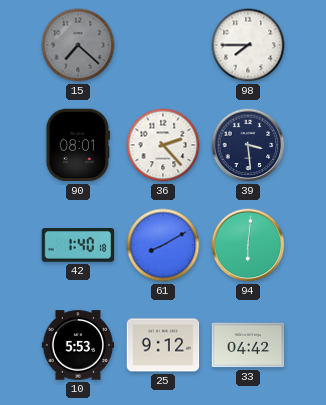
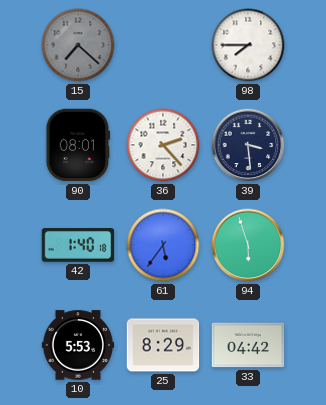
61: 8:10 -> 5:36 (163, 245)
94: 6:01 -> 5:57 (248, 245)
25: 9:12 -> 8:29 (163, 345)
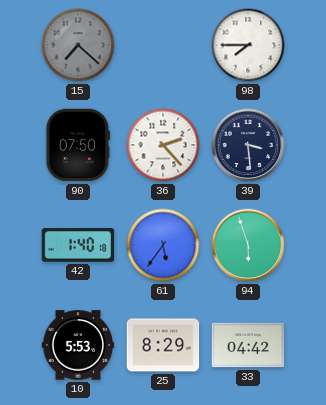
90: 08:01 -> 07:50 (78, 145)
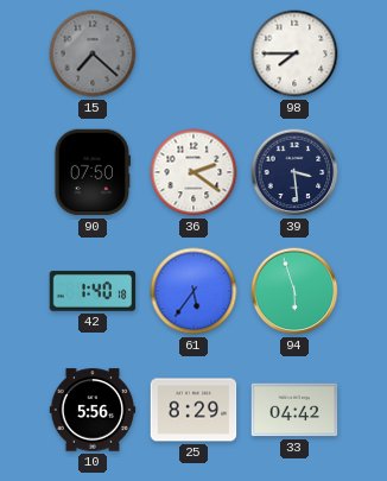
36: 2:23 -> 2:21 (193, 172)
10: 5:53 -> 5:56 (93, 410)
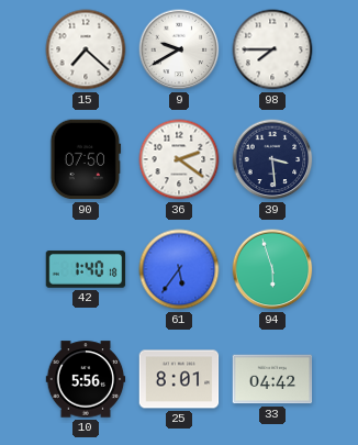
15 dial: grey -> white (86, 49)
9: none -> 9:40 (179, 49)
25: 8:29 -> 8:01 (179, 379)
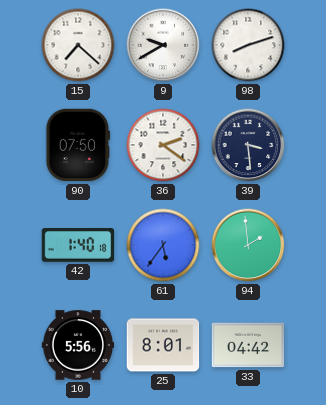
98: 7:45 -> 8:12 (248, 45)
94: 5:57 -> 1:59 (248, 245)
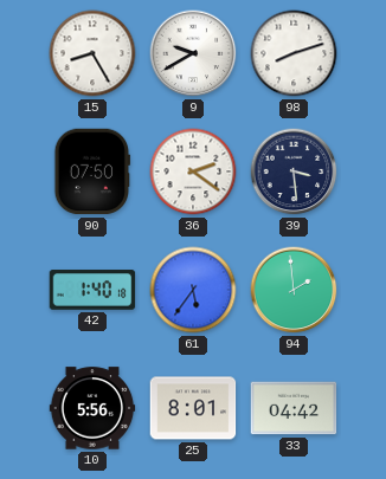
15: 7:22 -> 8:25 (92, 53)
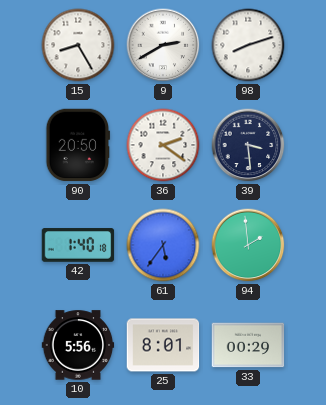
9: 9:40 -> 2:40 (163, 45)
90: 07:50 -> 20:50 (78, 145)
33: 04:42 -> 00:29 (248, 345)
